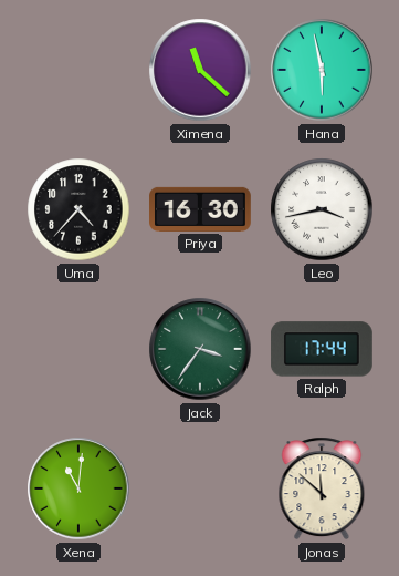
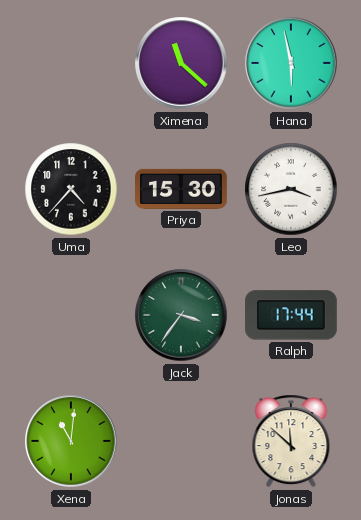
Priya: 16:30 -> 15:30 (182, 189)
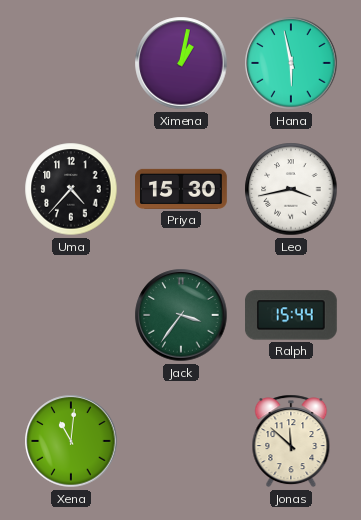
Ximena: 11:22 -> 1:02 (181, 63)
Ralph: 17:44 -> 15:44 (292, 315)
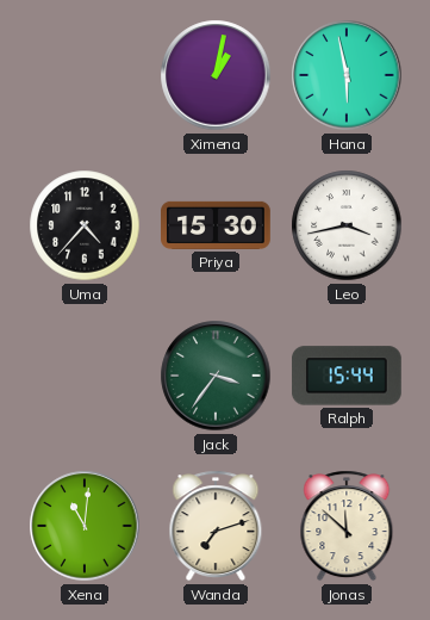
Wanda: none -> 7:12 (216, 526)
